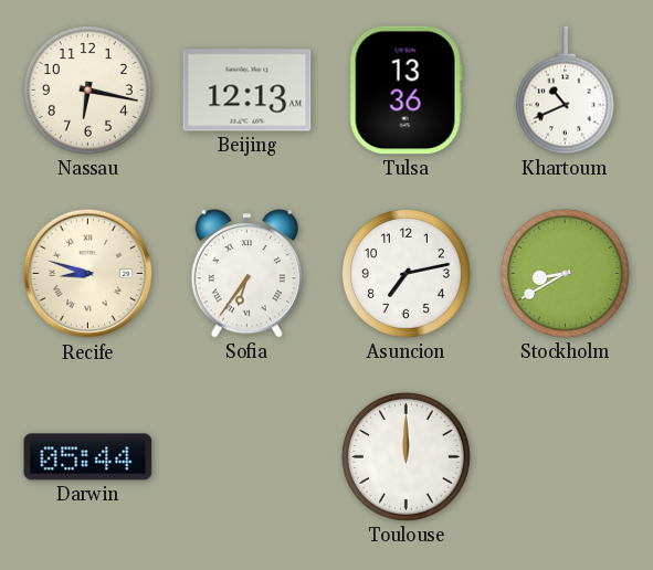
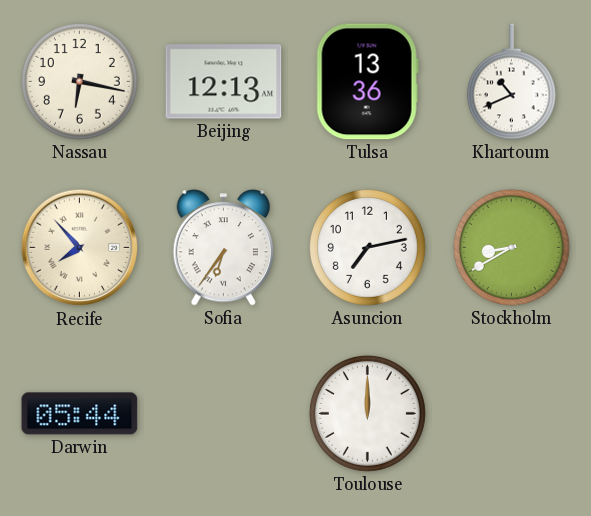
Recife: 8:48 -> 7:53 (80, 248)
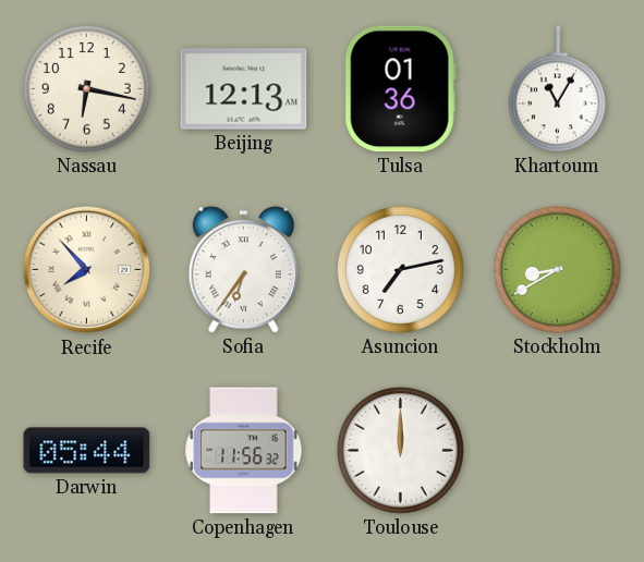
Tulsa: 13:36 -> 01:36 (400, 89)
Khartoum: 10:41 -> 11:05 (557, 89)
Copenhagen: none -> 11:56 (244, 451)
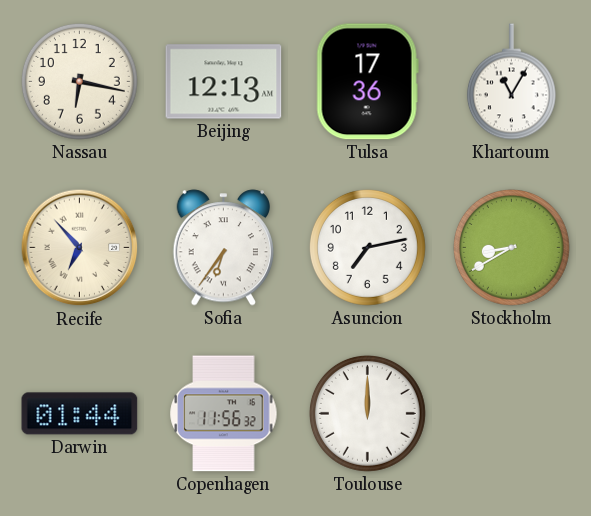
Tulsa: 01:36 -> 17:36 (367, 82)
Recife: 7:53 -> 6:53 (80, 248)
Darwin: 05:44 -> 01:44 (80, 414)
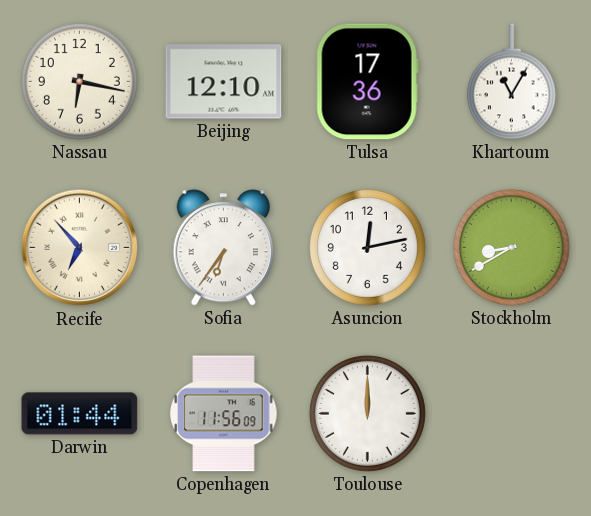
Beijing: 12:13 -> 12:10 (224, 82)
Asuncion: 7:13 -> 12:13 (367, 247)
Copenhagen: 11:56:32 -> 11:56:09 (224, 414)
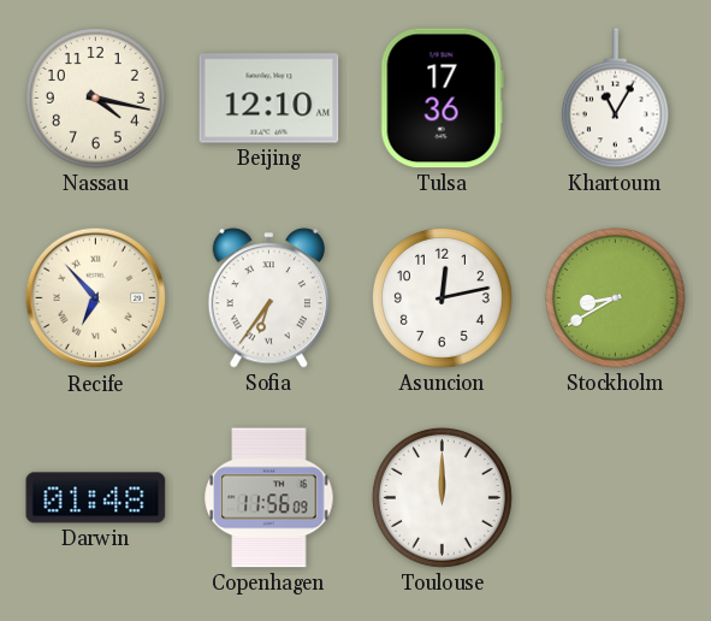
Nassau: 6:17 -> 4:17 (95, 97)
Darwin: 01:44 -> 01:48 (96, 498)
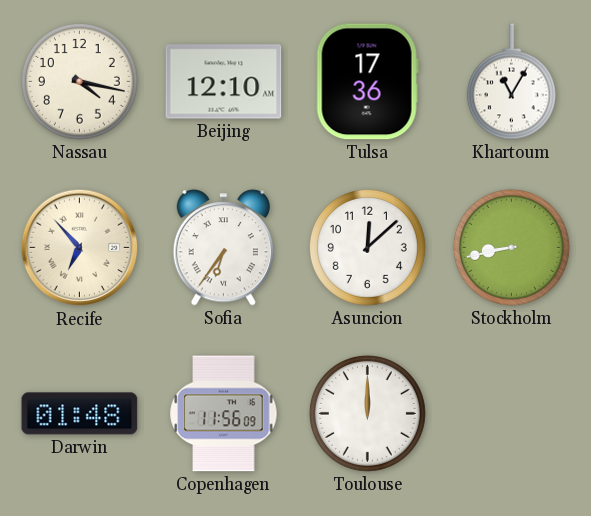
Asuncion: 12:13 -> 12:08 (367, 247)
Stockholm: 8:40 -> 8:43 (511, 247)
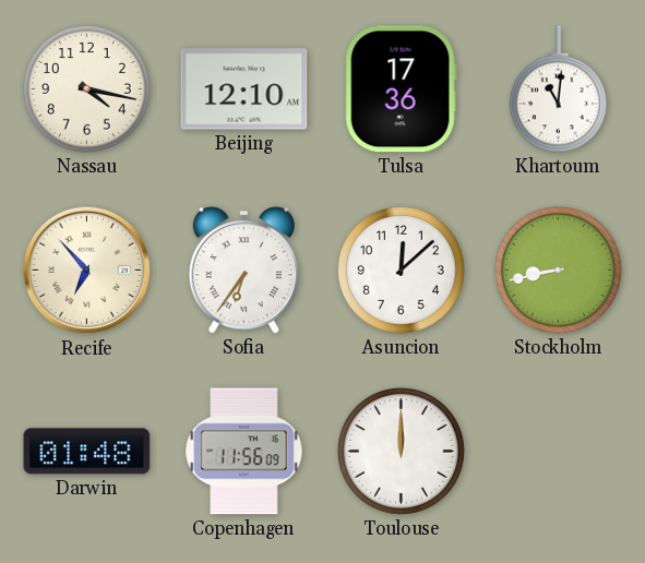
Khartoum: 11:05 -> 11:01 (558, 89)
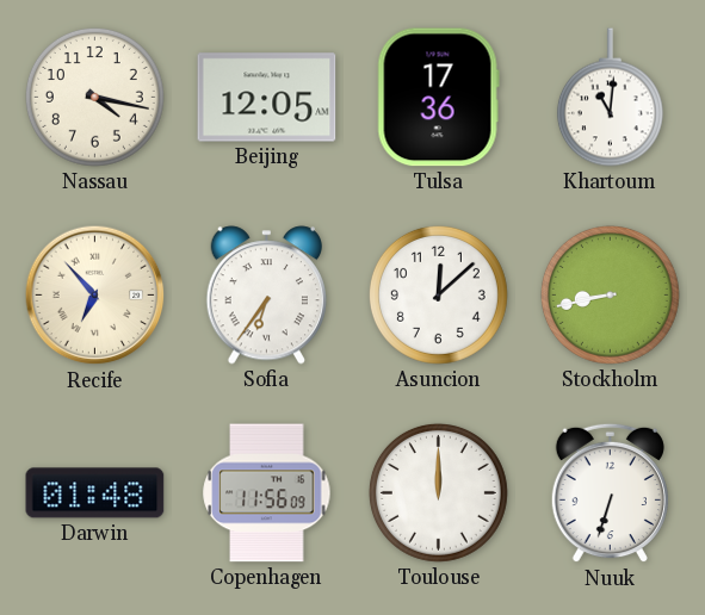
Beijing: 12:10 -> 12:05 (267, 98)
Nuuk: none -> 6:33 (610, 493)
